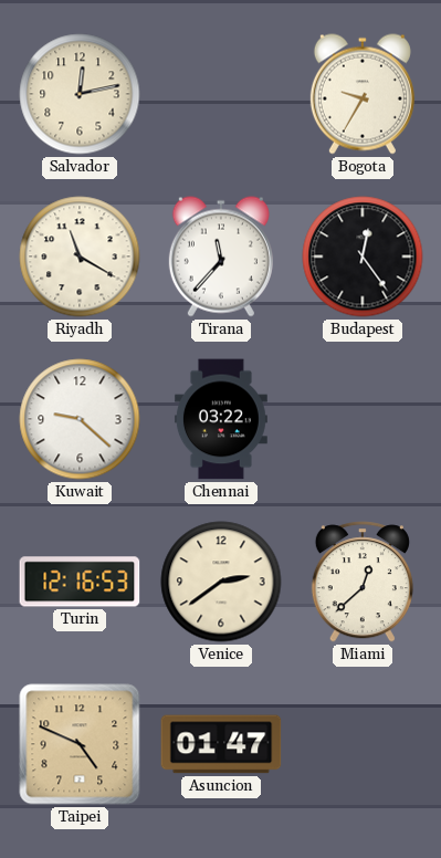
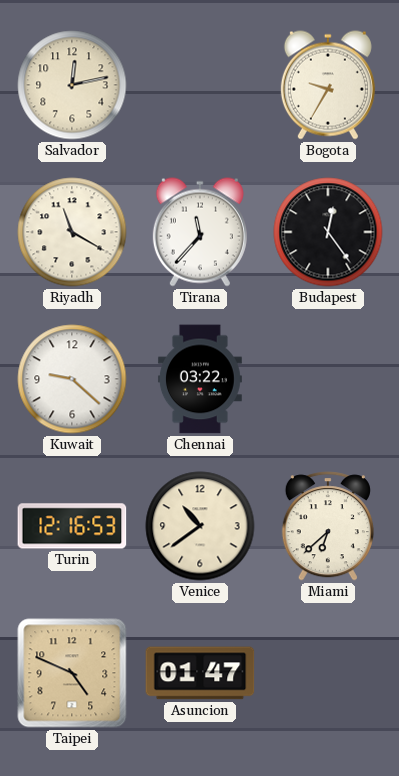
Venice: 2:39 -> 10:39 (200, 526)
Miami: 12:38 -> 6:38 (328, 526)
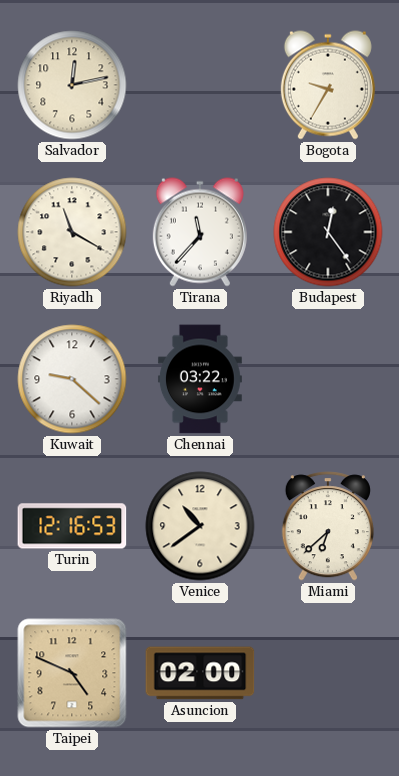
Asuncion: 01:47 -> 02:00 (200, 673)
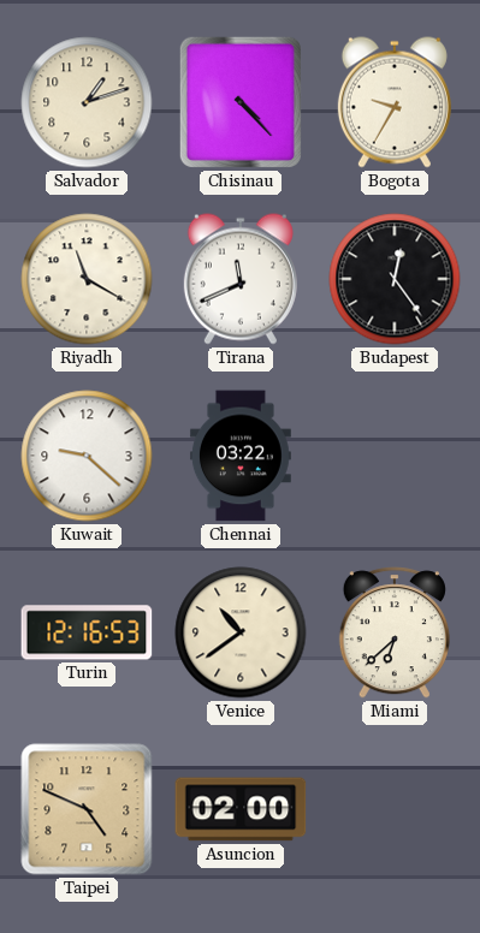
Salvador: 12:13 -> 1:12 (87, 102)
Chisinau: none -> 4:23 (241, 102)
Tirana: 11:37 -> 11:41 (241, 279)
